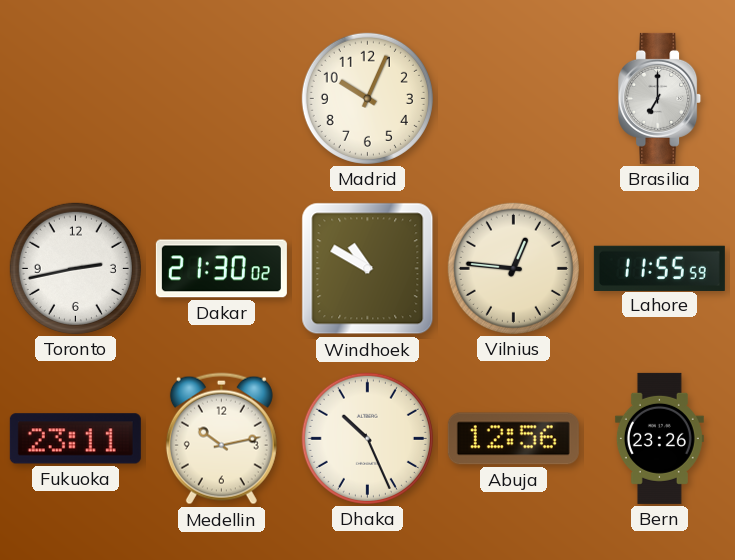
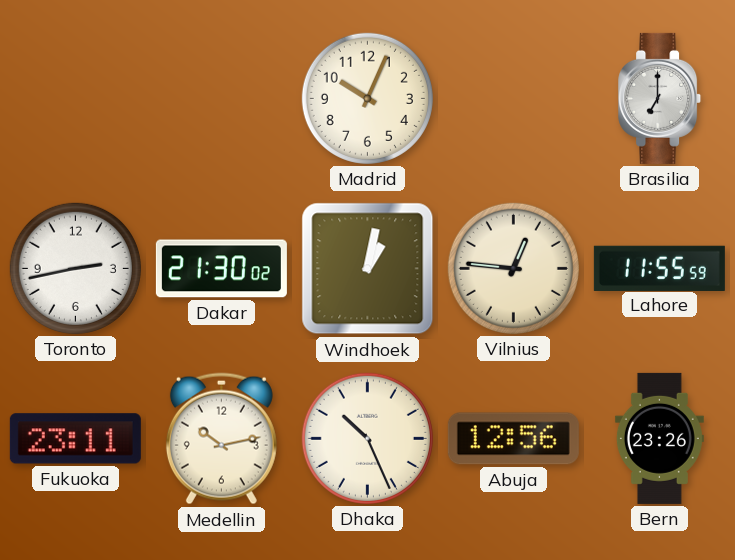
Windhoek: 10:50 -> 1:02 (368, 269)
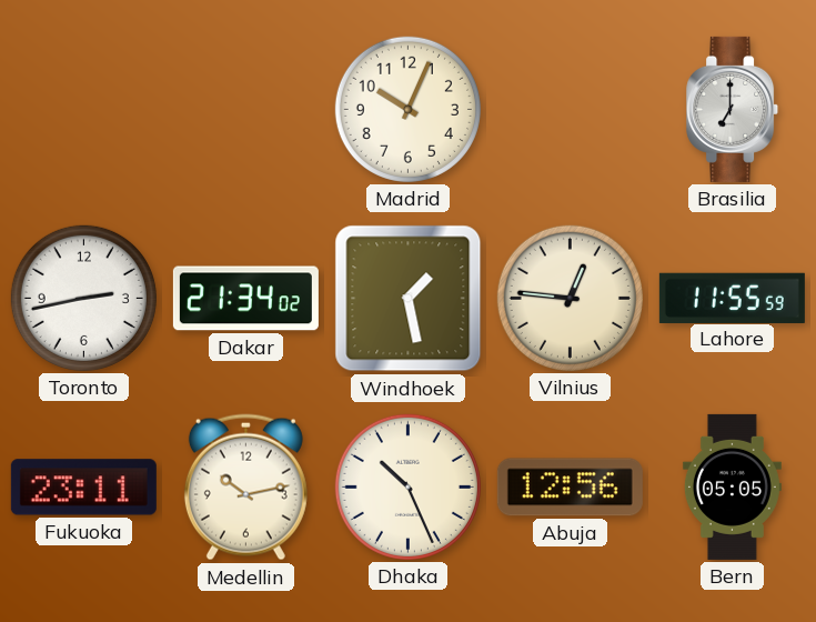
Dakar: 21:30 -> 21:34 (245, 299)
Windhoek: 1:02 -> 1:28 (409, 299)
Bern: 23:26 -> 05:05 (732, 486)
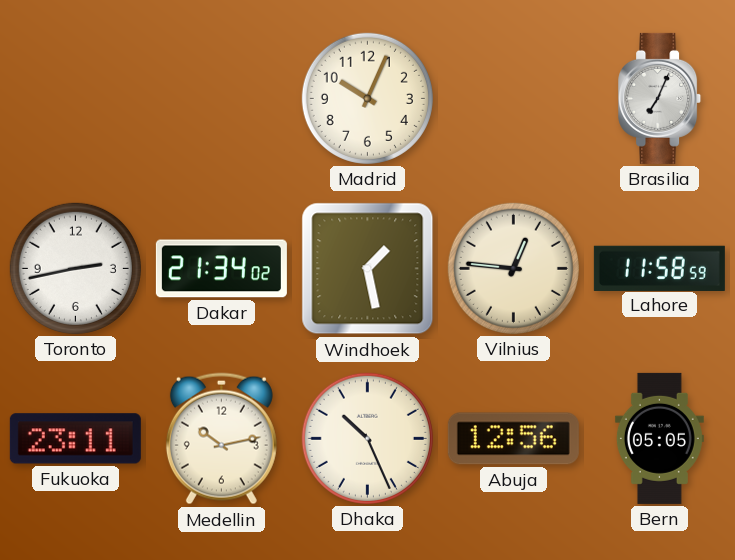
Brasilia: 7:00 -> 7:04 (660, 98)
Lahore: 11:55 -> 11:58 (659, 268)
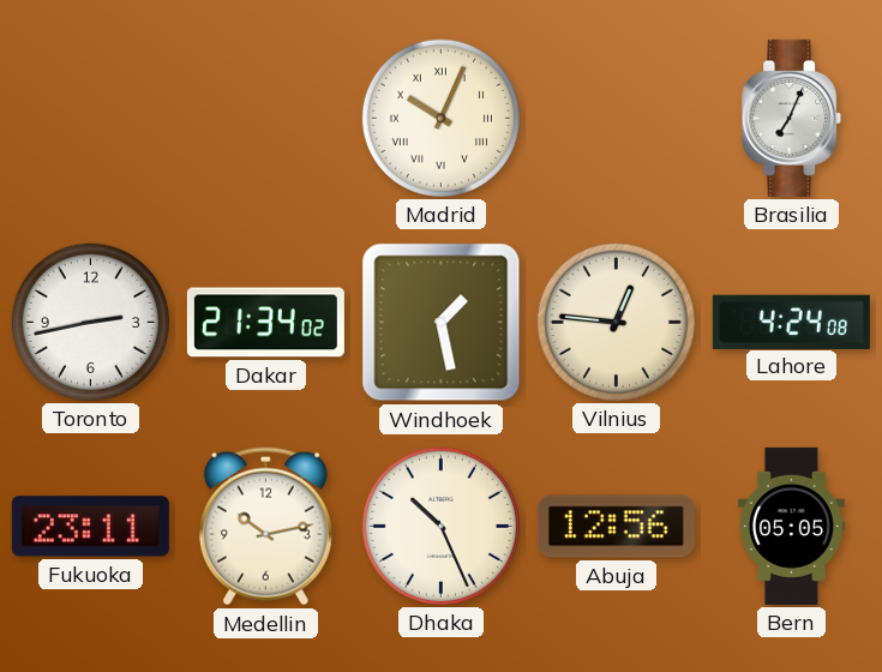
Madrid numerals: Arabic -> Roman (440, 118)
Lahore: 11:58 -> 4:24 (791, 322)
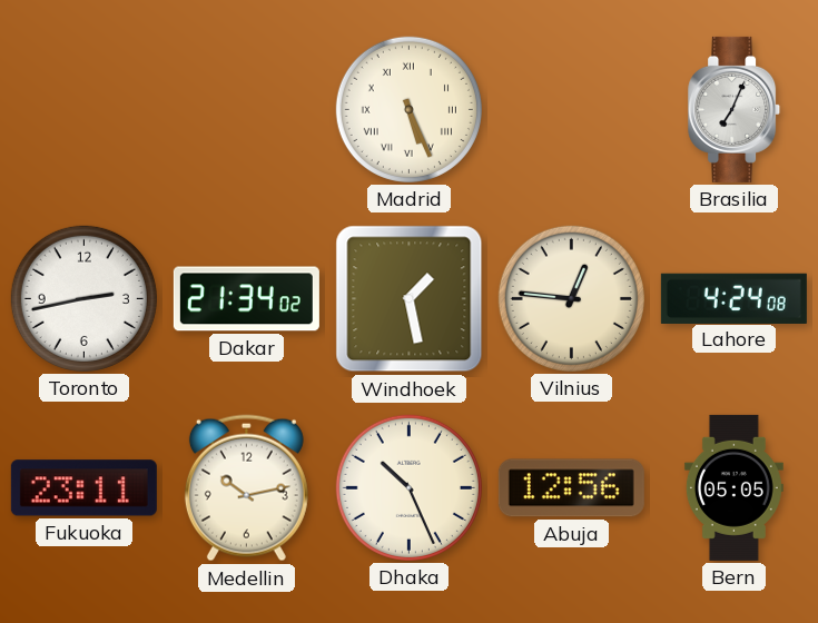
Madrid: 10:04 -> 5:26 (408, 109)
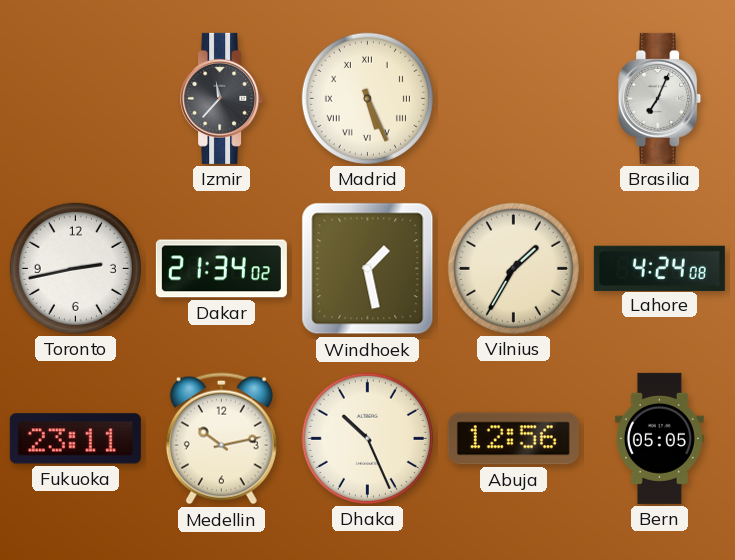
Izmir: none -> 11:37 (222, 98)
Vilnius: 12:46 -> 1:35 (513, 268)
